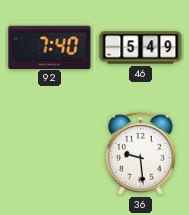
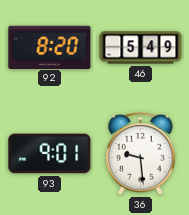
92: 7:40 -> 8:20 (50, 47)
93: none -> 9:01 (50, 154)
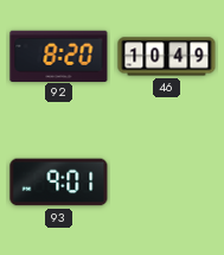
46: 5:49 -> 10:49 (167, 57)
36: 9:29 -> none (141, 154)
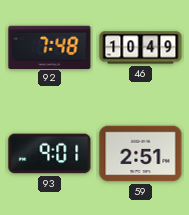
92: 8:20 -> 7:48 (50, 47)
59: none -> 2:51 (141, 154)
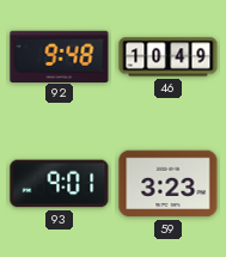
92: 7:48 -> 9:48 (60, 56)
59: 2:51 -> 3:23 (169, 184)
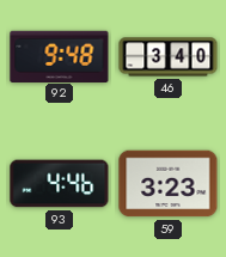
46: 10:49 -> 3:40 (169, 57)
93: 9:01 -> 4:46 (60, 184)
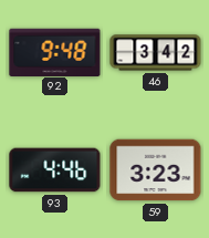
46: 3:40 -> 3:42 (156, 53)
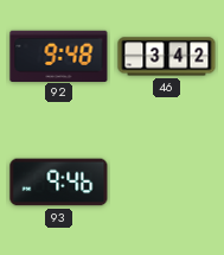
93: 4:46 -> 9:46 (59, 183)
59: 3:23 -> none (156, 170)
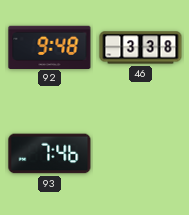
46: 3:42 -> 3:38 (141, 48)
93: 9:46 -> 7:46 (50, 154)
